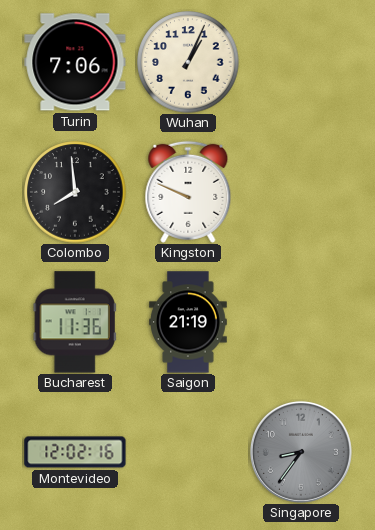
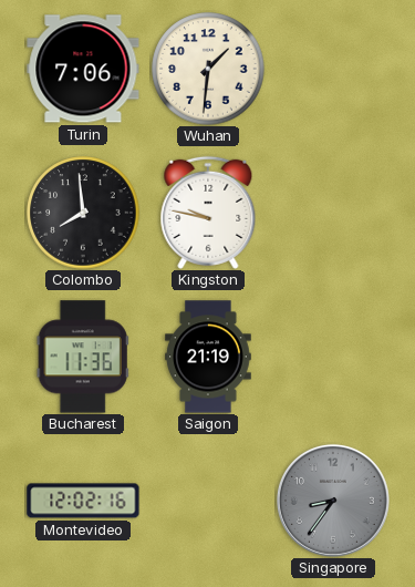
Wuhan: 1:04 -> 1:31 (208, 69)
Kingston: 9:49 -> 9:47 (208, 213)
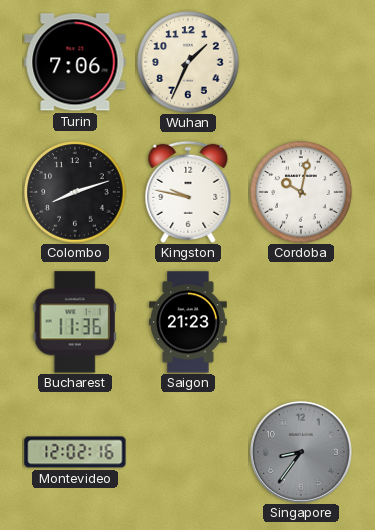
Wuhan: 1:31 -> 1:34 (188, 62)
Colombo: 7:59 -> 8:12 (75, 192)
Cordoba: none -> 10:02 (301, 192)
Saigon: 21:19 -> 21:23 (188, 322)
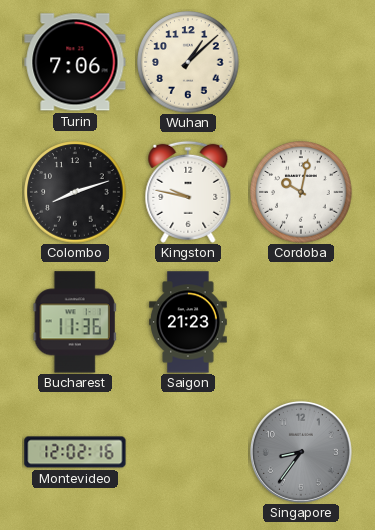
Wuhan: 1:34 -> 1:08 (188, 62)
